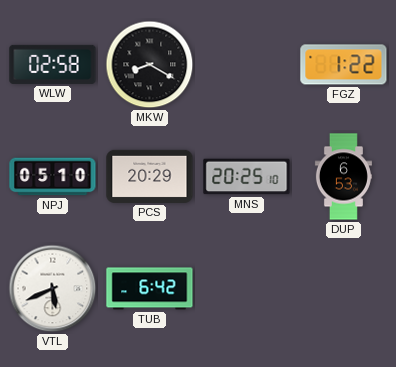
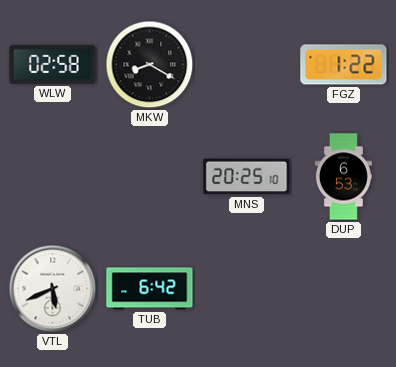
NPJ: 05:10 -> none (53, 177)
PCS: 20:29 -> none (150, 176)
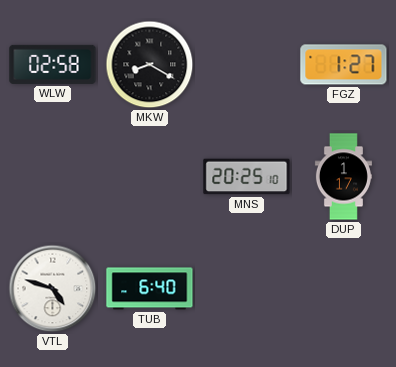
FGZ: 1:22 -> 1:27 (344, 65)
DUP: 6:53 -> 1:17 (343, 177)
VTL: 5:41 -> 4:48 (53, 289)
TUB: 6:42 -> 6:40 (150, 289)
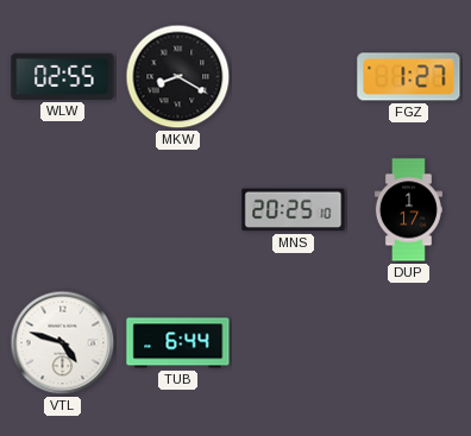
WLW: 02:58 -> 02:55 (63, 76)
TUB: 6:40 -> 6:44 (178, 343)
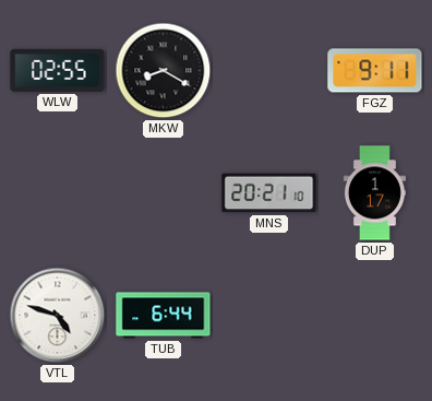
FGZ: 1:27 -> 9:11 (375, 71)
MNS: 20:25 -> 20:21 (269, 193)
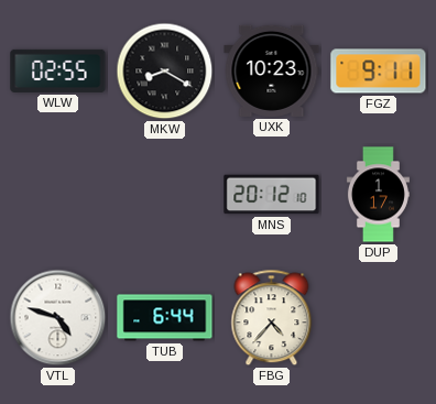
UXK: none -> 10:23 (272, 70)
MNS: 20:21 -> 20:12 (272, 195)
FBG: none -> 4:37 (272, 318)
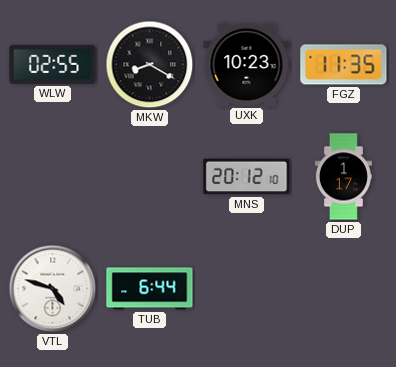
FGZ: 9:11 -> 11:35 (344, 65)
FBG: 4:37 -> none (272, 318)
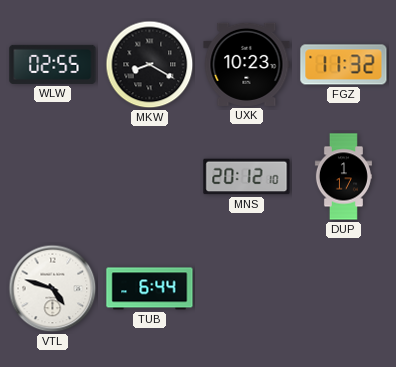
FGZ: 11:35 -> 11:32 (344, 65)
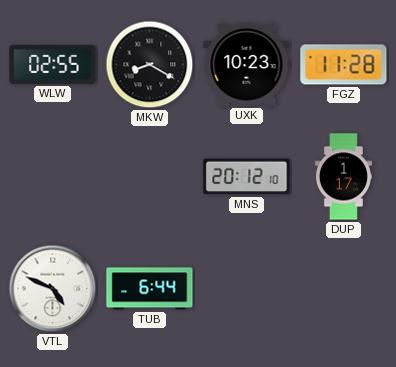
FGZ: 11:32 -> 11:28 (344, 65)
VTL: 4:48 -> 4:49 (53, 289)
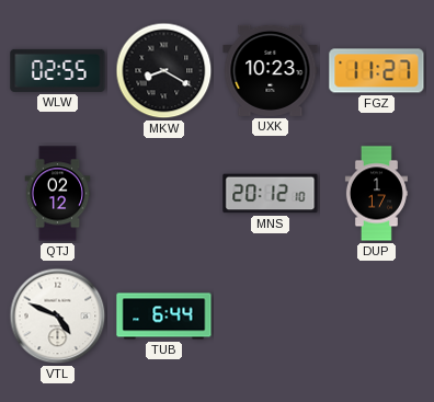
FGZ: 11:28 -> 11:27 (377, 71)
QTJ: none -> 02:12 (58, 194)
